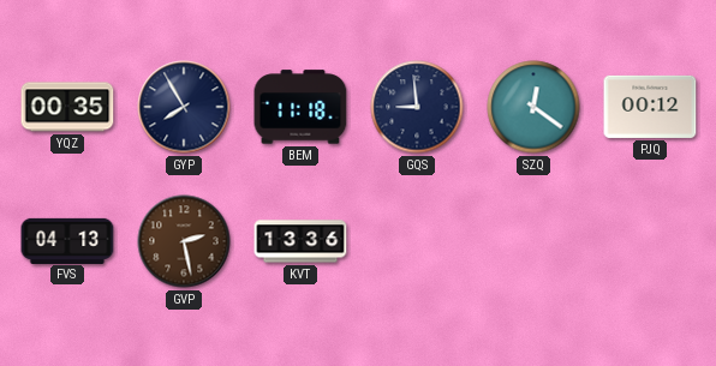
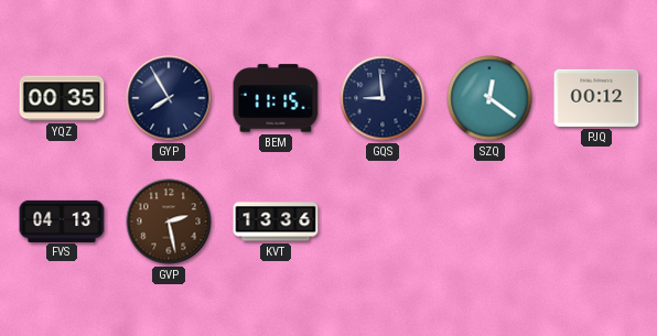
BEM: 11:18 -> 11:15 (276, 98)
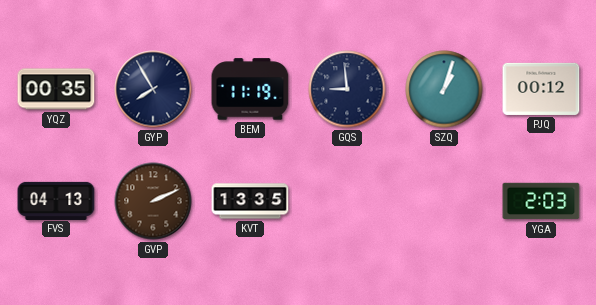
BEM: 11:15 -> 11:19 (250, 89)
SZQ: 12:21 -> 1:03 (444, 89)
GVP: 2:28 -> 2:11 (153, 201)
KVT: 13:36 -> 13:35 (250, 201)
YGA: none -> 2:03 (541, 201)
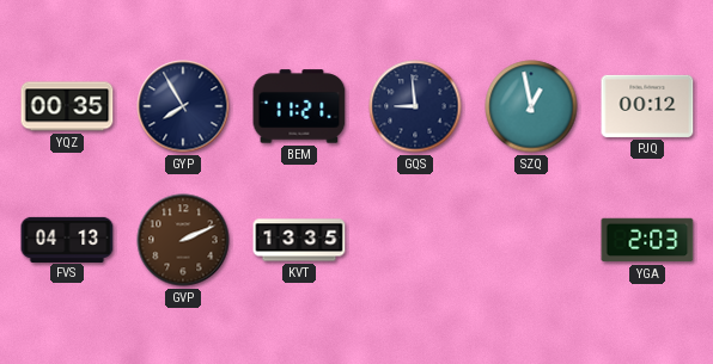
BEM: 11:19 -> 11:21 (299, 106)
SZQ: 1:03 -> 12:58 (531, 106)
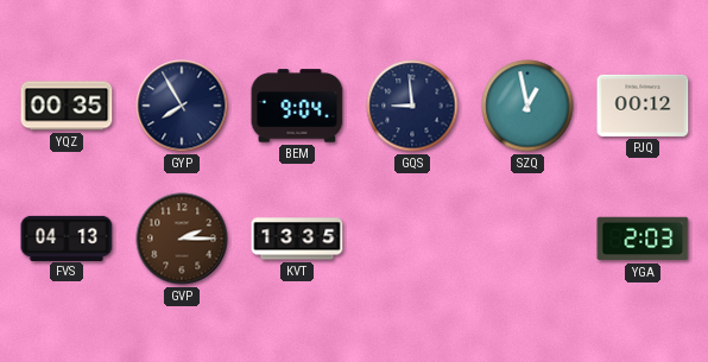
BEM: 11:21 -> 9:04 (297, 106)
GVP: 2:11 -> 2:15 (182, 239)
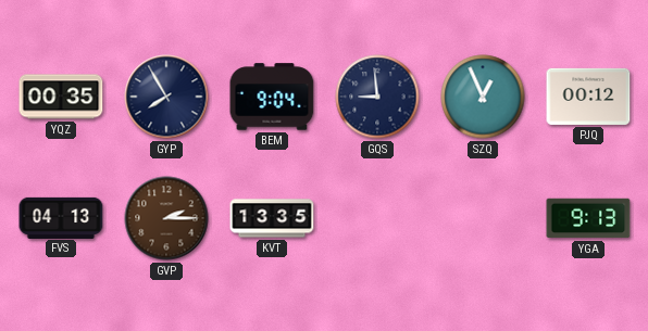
SZQ: 12:58 -> 12:56 (483, 97)
YGA: 2:03 -> 9:13 (588, 218)
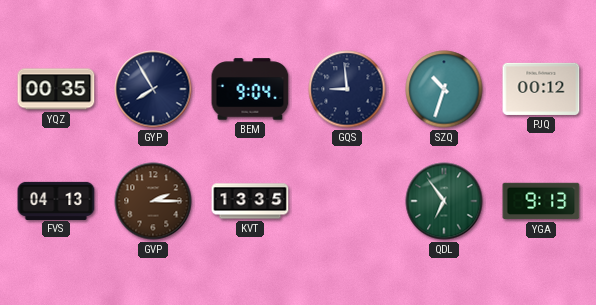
SZQ: 12:56 -> 10:33 (444, 89)
QDL: none -> 6:54 (444, 201)
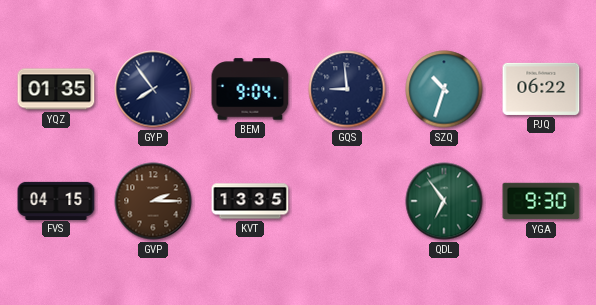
YQZ: 00:35 -> 01:35 (56, 89)
GYP: 7:55 -> 7:54 (153, 89)
PJQ: 00:12 -> 06:22 (541, 89)
FVS: 04:13 -> 04:15 (56, 200)
YGA: 9:13 -> 9:30 (541, 201)
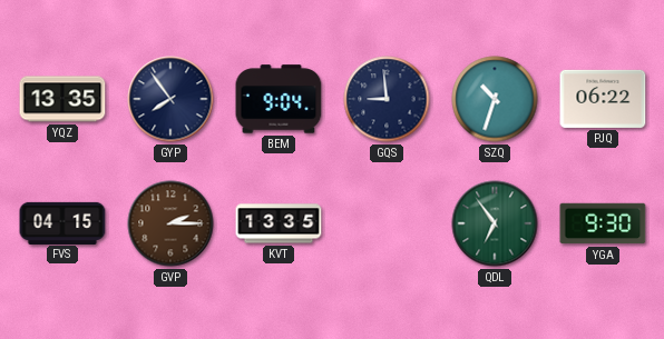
YQZ: 01:35 -> 13:35 (62, 99)
